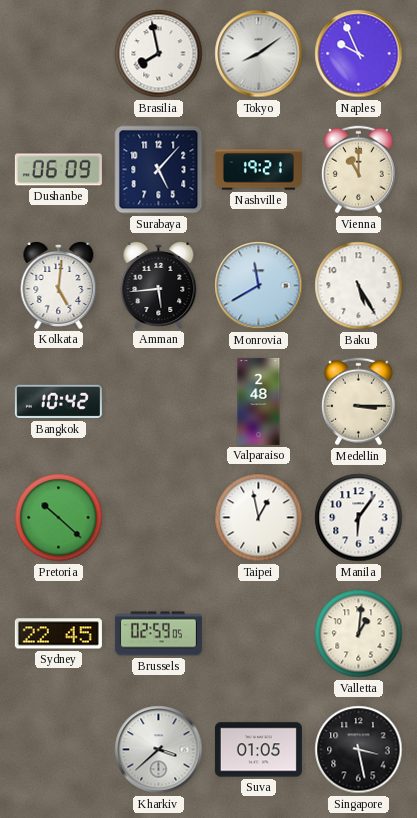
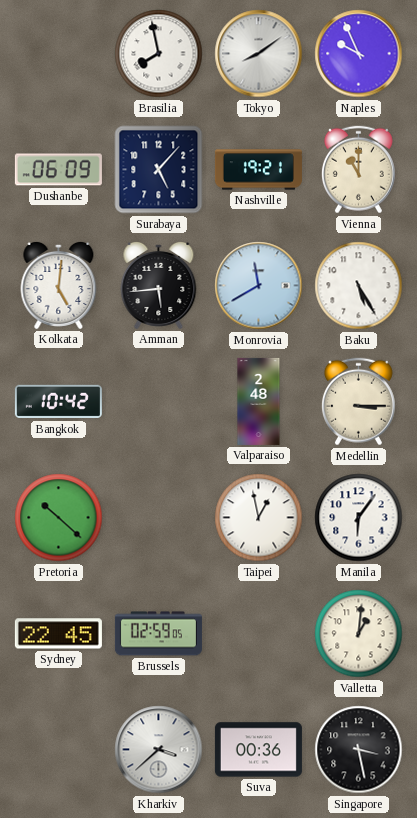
Suva: 01:05 -> 00:36 (258, 750)
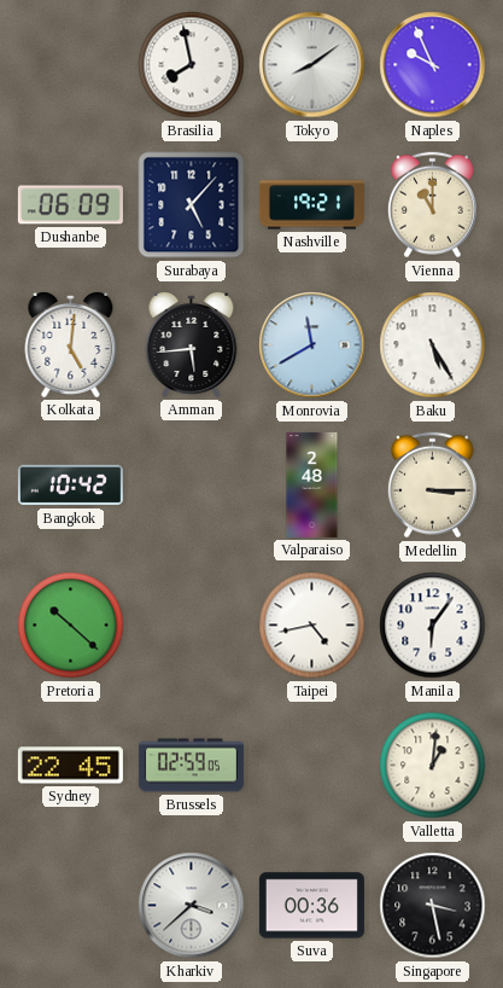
Taipei: 12:58 -> 4:43 (312, 626)
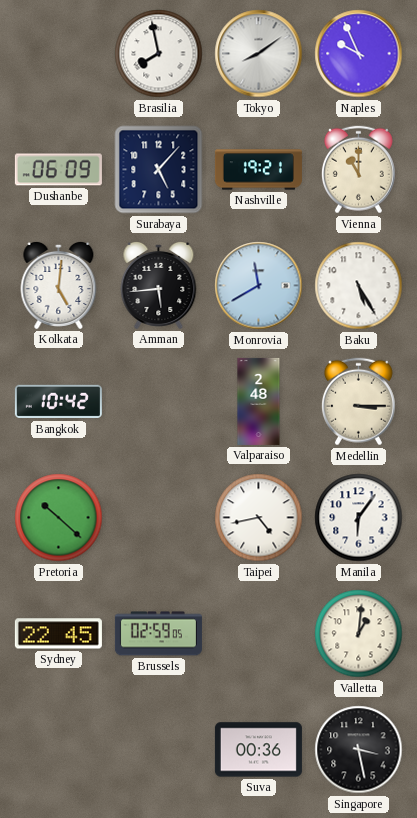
Kharkiv: 3:38 -> none (192, 906)
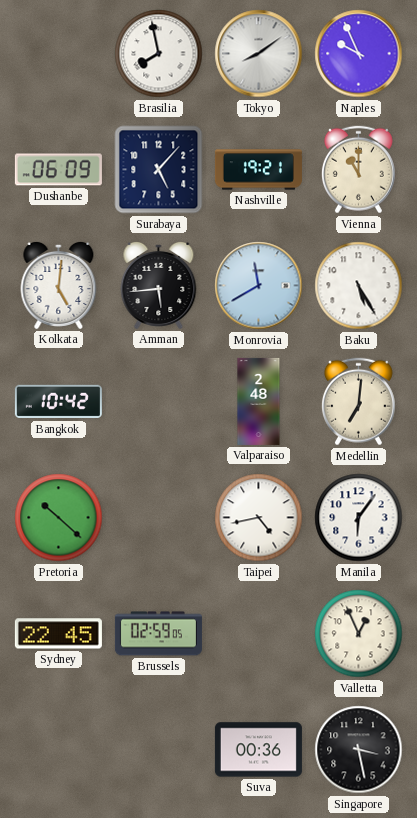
Medellin: 3:15 -> 7:01 (358, 402)
Valletta: 1:01 -> 12:56 (359, 634)
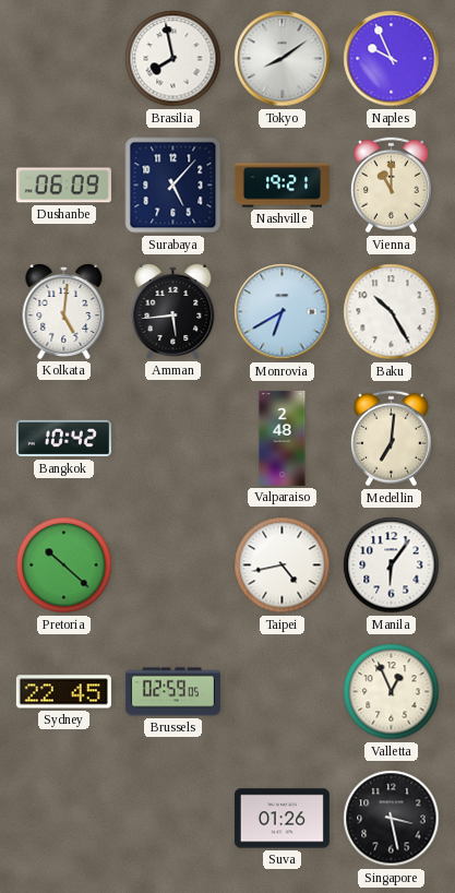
Monrovia: 11:40 -> 6:40 (283, 312)
Baku: 5:25 -> 10:25 (392, 312)
Suva: 00:36 -> 01:26 (282, 819)
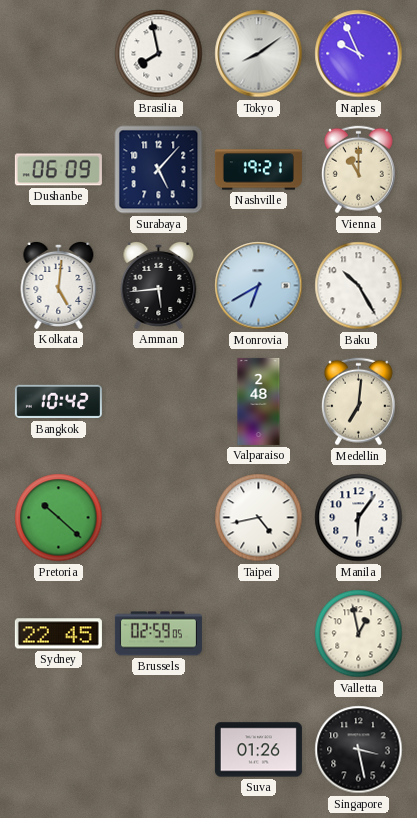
Valletta: 12:56 -> 12:58 (359, 634)
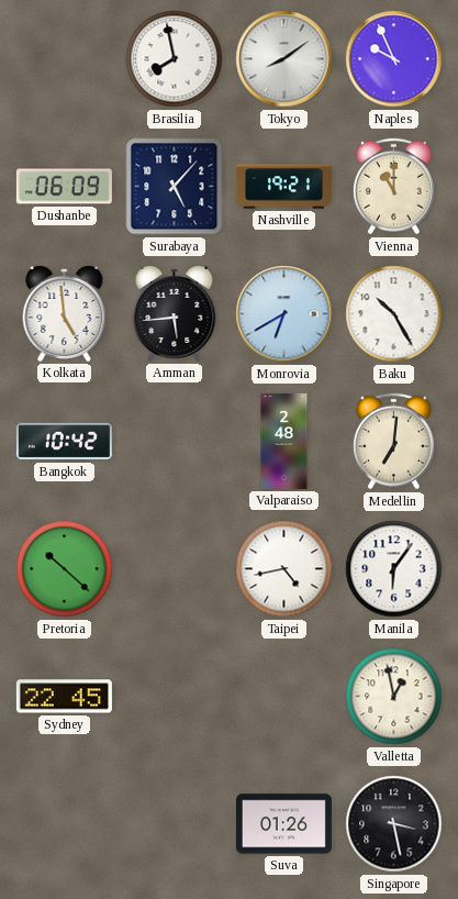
Kolkata: 5:01 -> 4:59 (65, 313)
Brussels: 02:59 -> none (158, 634)
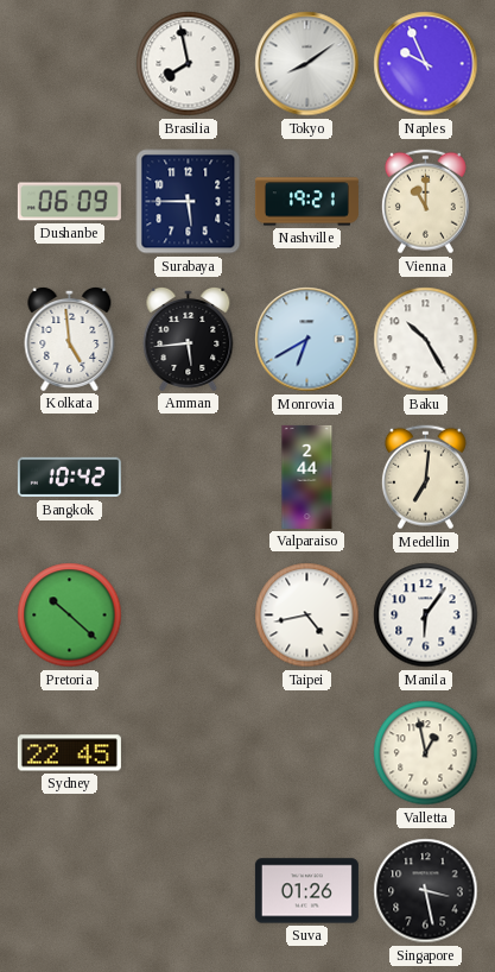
Surabaya: 5:07 -> 5:45 (189, 202)
Valparaiso: 2:48 -> 2:44 (307, 476)
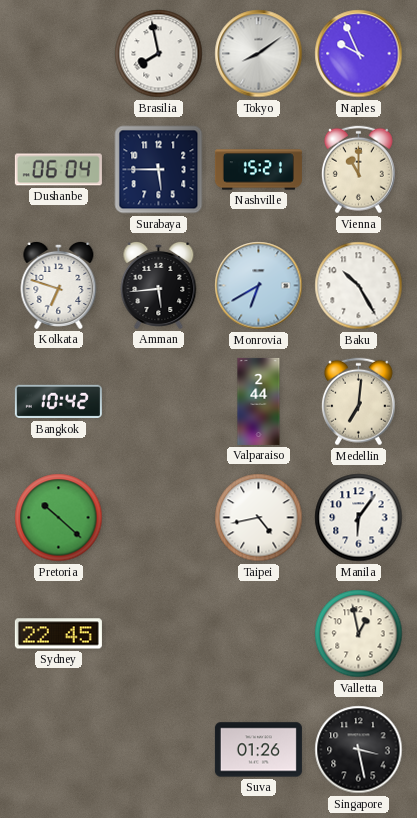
Dushanbe: 06:09 -> 06:04 (58, 170)
Nashville: 19:21 -> 15:21 (258, 170)
Kolkata: 4:59 -> 6:48 (59, 285)
